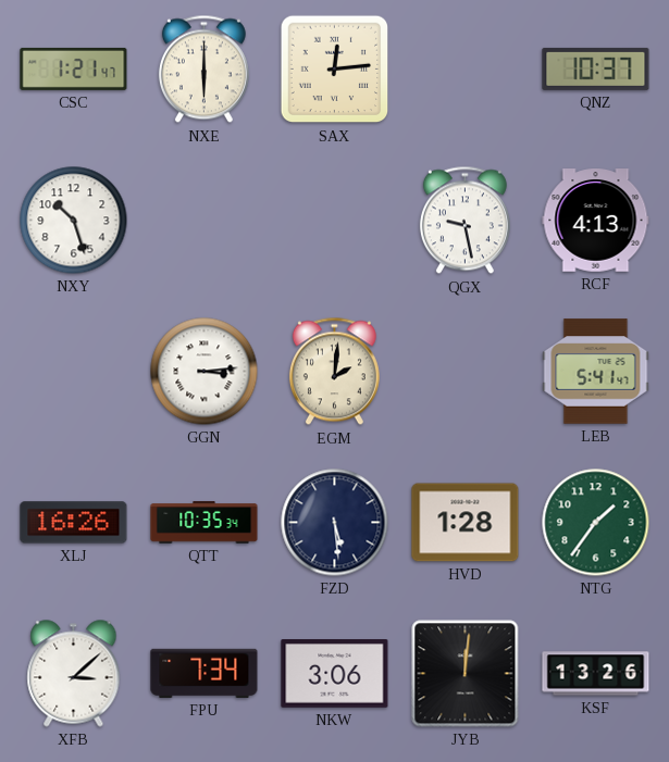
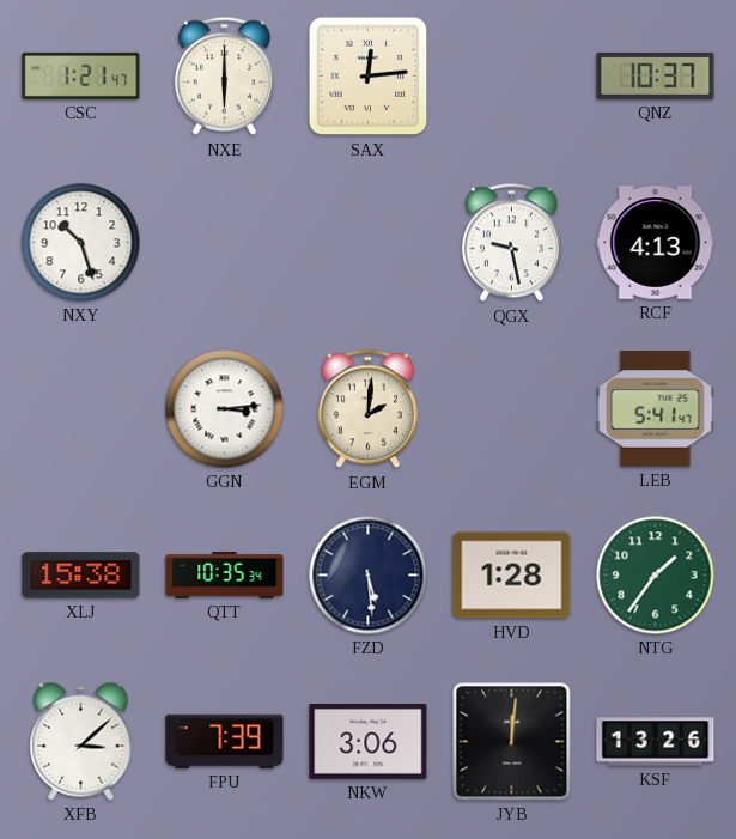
XLJ: 16:26 -> 15:38 (81, 576)
FPU: 7:34 -> 7:39 (225, 741)
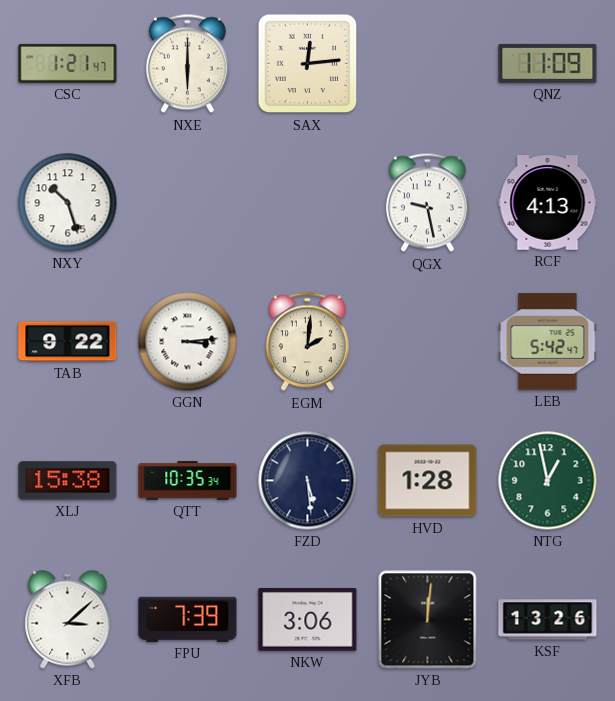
QNZ: 10:37 -> 11:09 (548, 63)
TAB: none -> 9:22 (68, 342)
LEB: 5:41 -> 5:42 (548, 342)
NTG: 1:36 -> 12:58 (548, 481)
